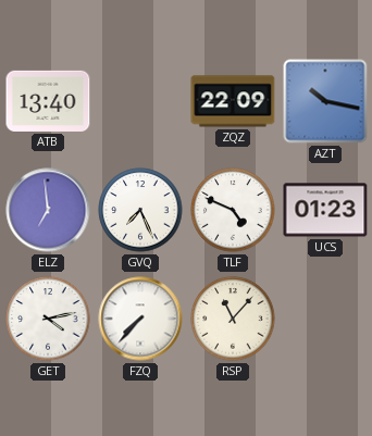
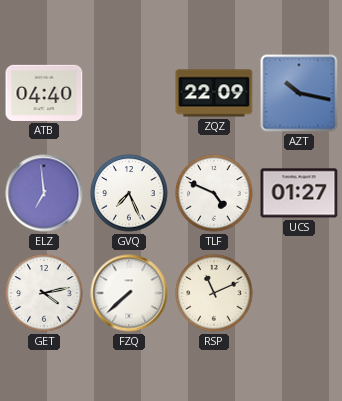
ATB: 13:40 -> 04:40 (44, 93)
UCS: 01:23 -> 01:27 (299, 193)
FZQ: 7:37 -> 7:38 (129, 293)
RSP: 11:07 -> 11:11 (214, 293)
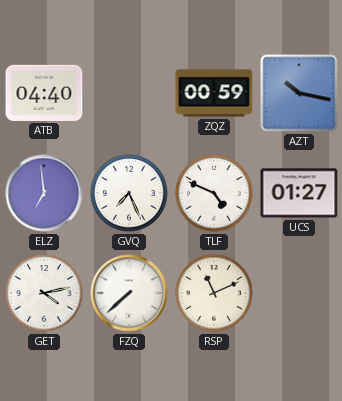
ZQZ: 22:09 -> 00:59 (214, 93)
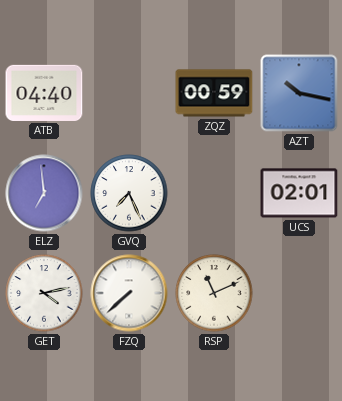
TLF: 4:49 -> none (214, 193)
UCS: 01:27 -> 02:01 (299, 193)
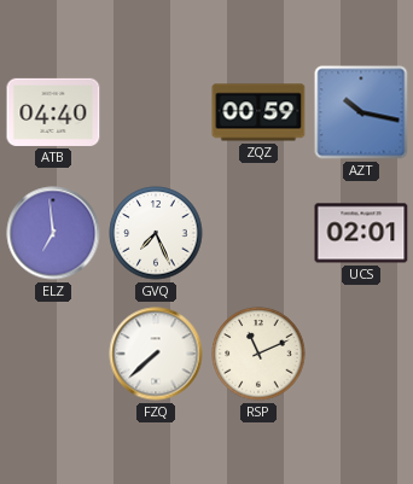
GET: 4:13 -> none (44, 293)
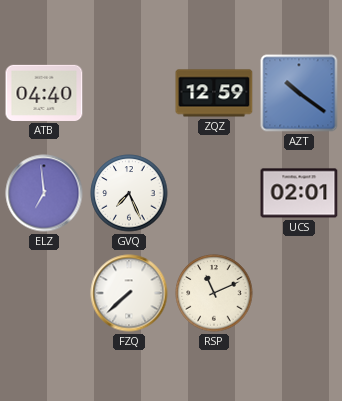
ZQZ: 00:59 -> 12:59 (214, 93)
AZT: 10:17 -> 10:21 (299, 93)
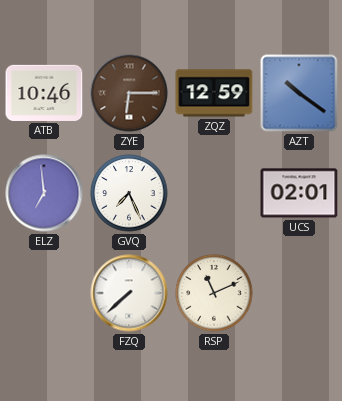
ATB: 04:40 -> 10:46 (44, 93)
ZYE: none -> 6:15 (129, 93)
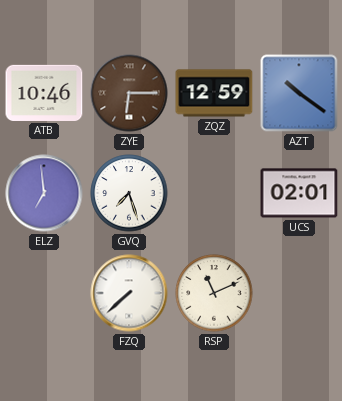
GVQ: 7:26 -> 7:27 (129, 193)
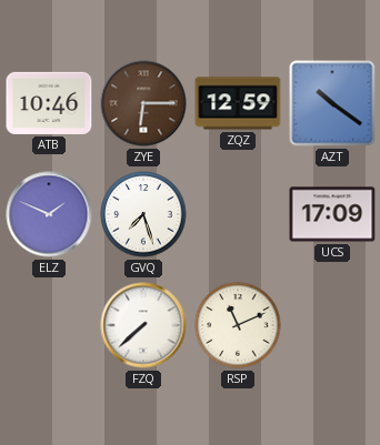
ELZ: 6:59 -> 1:49 (49, 214)
UCS: 02:01 -> 17:09 (332, 214)
